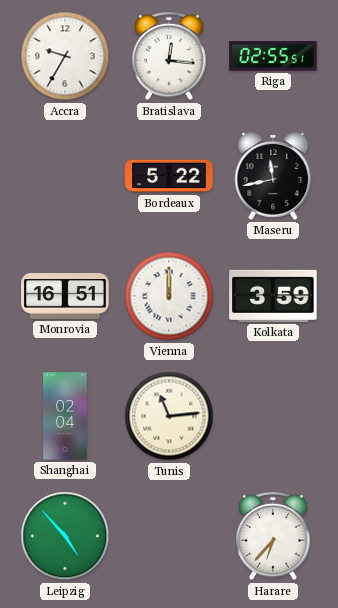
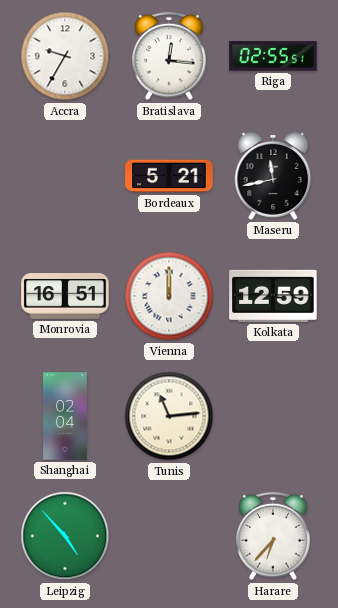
Bordeaux: 5:22 -> 5:21 (169, 176)
Kolkata: 3:59 -> 12:59 (273, 296)
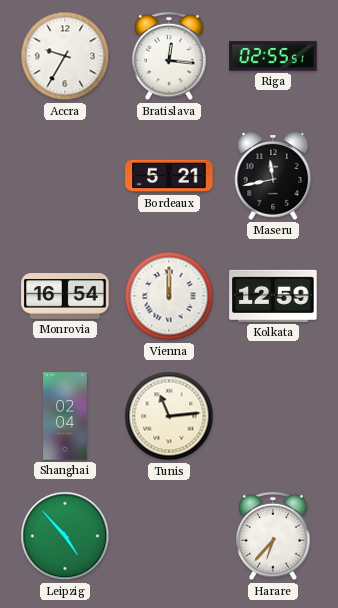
Monrovia: 16:51 -> 16:54 (65, 297)
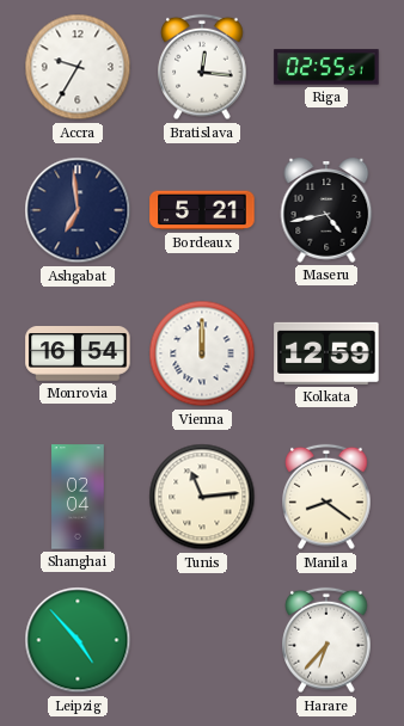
Ashgabat: none -> 6:59 (78, 210)
Maseru: 11:43 -> 4:43 (326, 210)
Manila: none -> 8:21 (326, 497)
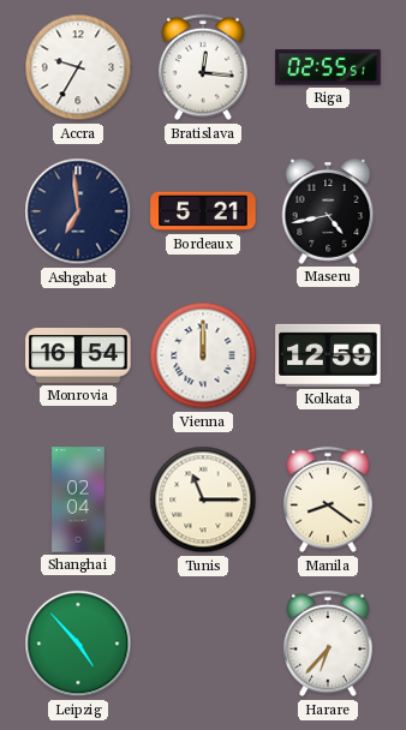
Tunis: 11:14 -> 11:15 (203, 499)
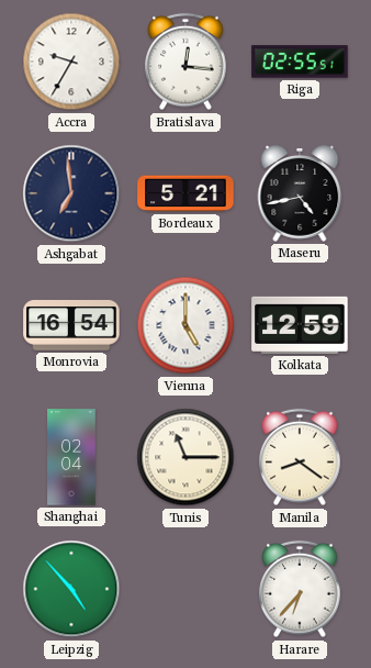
Vienna: 12:00 -> 5:00 (185, 325)
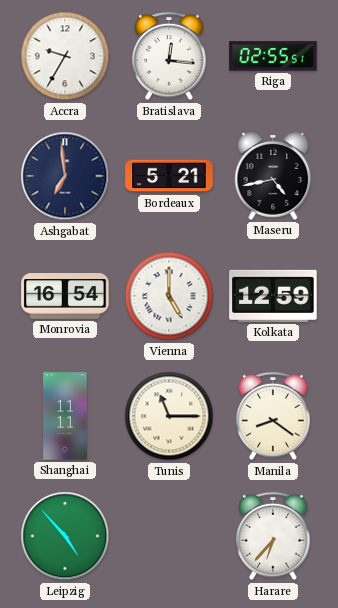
Shanghai: 02:04 -> 11:11 (65, 416)
